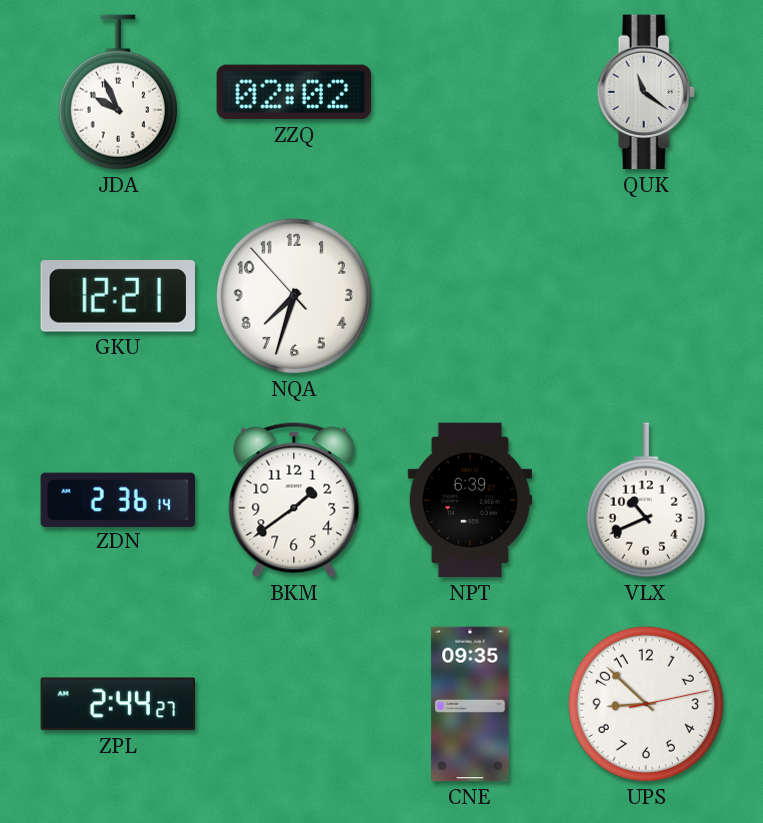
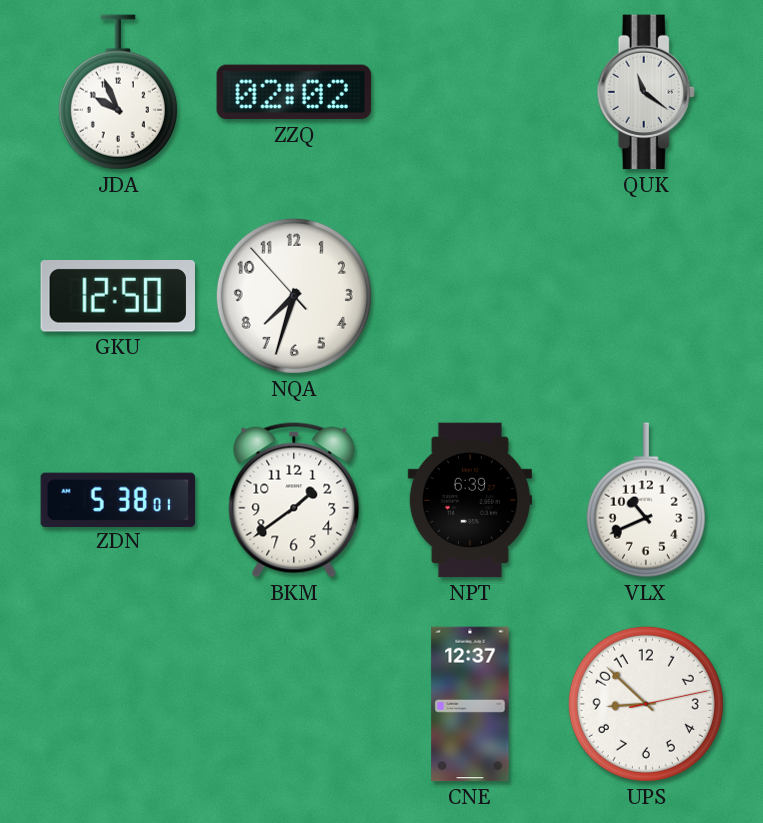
GKU: 12:21 -> 12:50 (117, 297)
ZDN: 2:36 -> 5:38 (118, 499)
ZPL: 2:44 -> none (118, 704)
CNE: 09:35 -> 12:37 (470, 704)
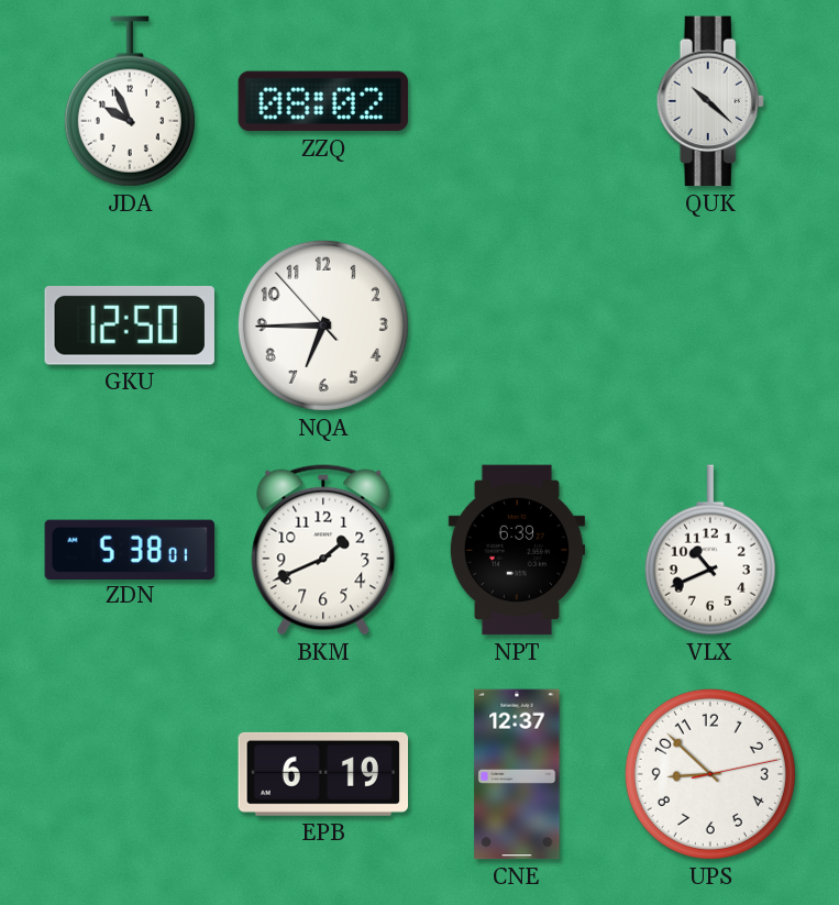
ZZQ: 02:02 -> 08:02 (323, 101)
QUK: 11:21 -> 10:22 (710, 101)
NQA: 7:32 -> 6:44 (323, 325)
BKM: 1:39 -> 1:41 (323, 550)
EPB: none -> 6:19 (323, 774)
